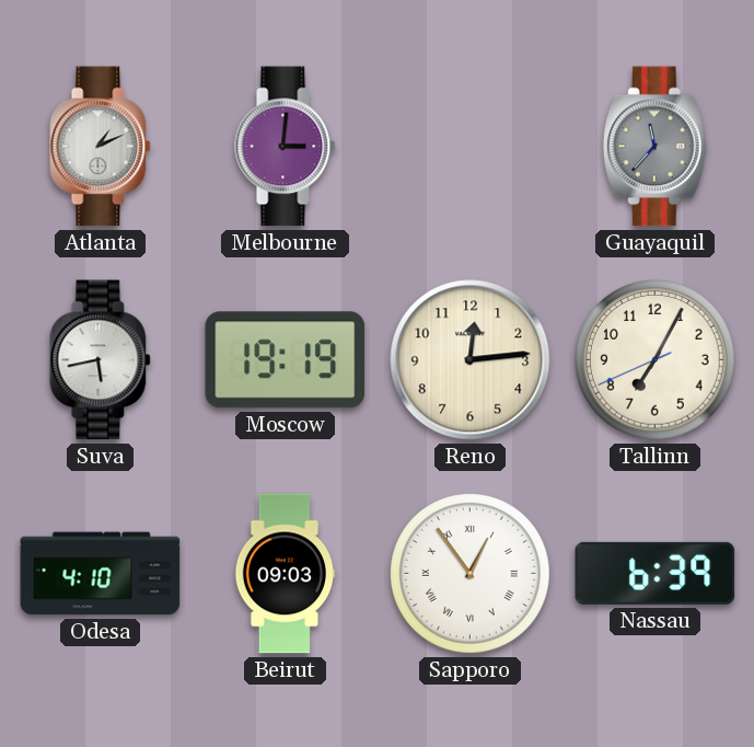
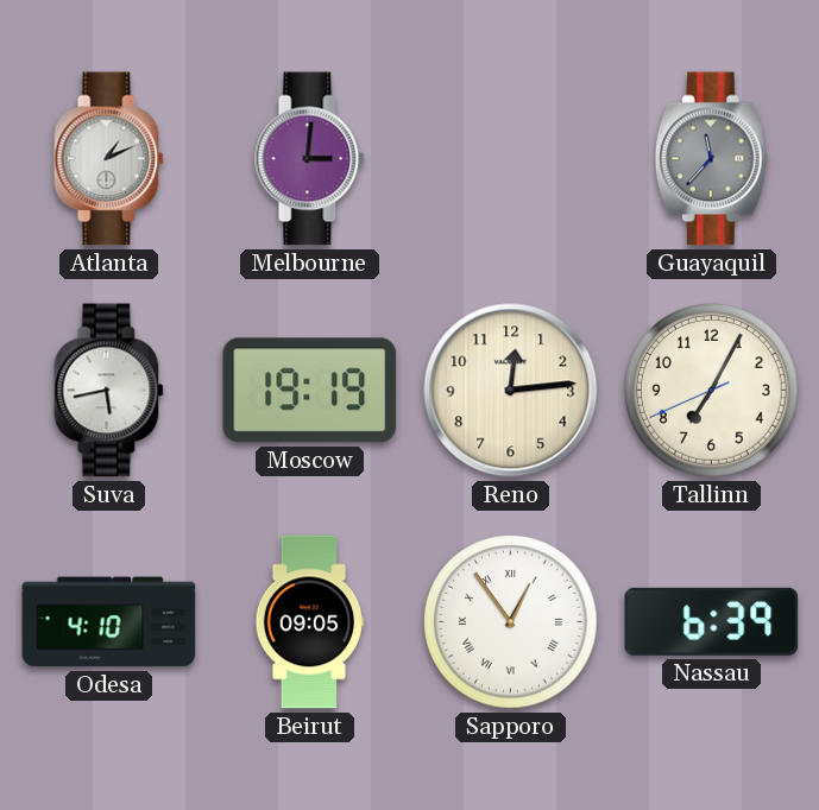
Beirut: 09:03 -> 09:05 (310, 622)
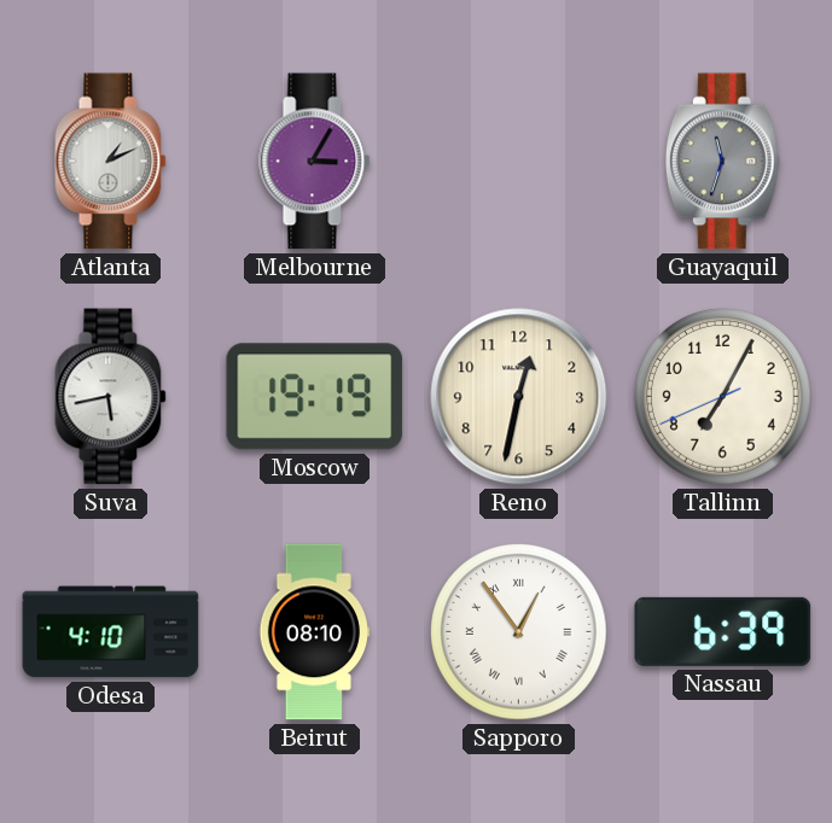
Melbourne: 3:01 -> 3:05 (315, 162)
Guayaquil: 11:37 -> 11:33 (722, 162)
Reno: 12:14 -> 12:32 (519, 397)
Beirut: 09:05 -> 08:10 (315, 632)
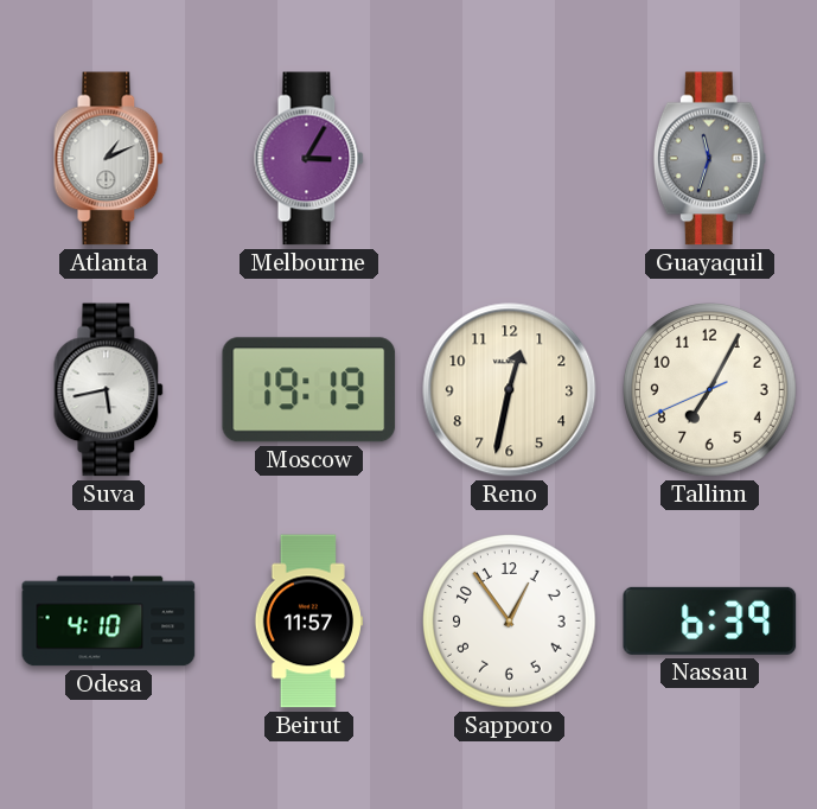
Beirut: 08:10 -> 11:57 (309, 622)
Sapporo numerals: Roman -> Arabic (510, 622)
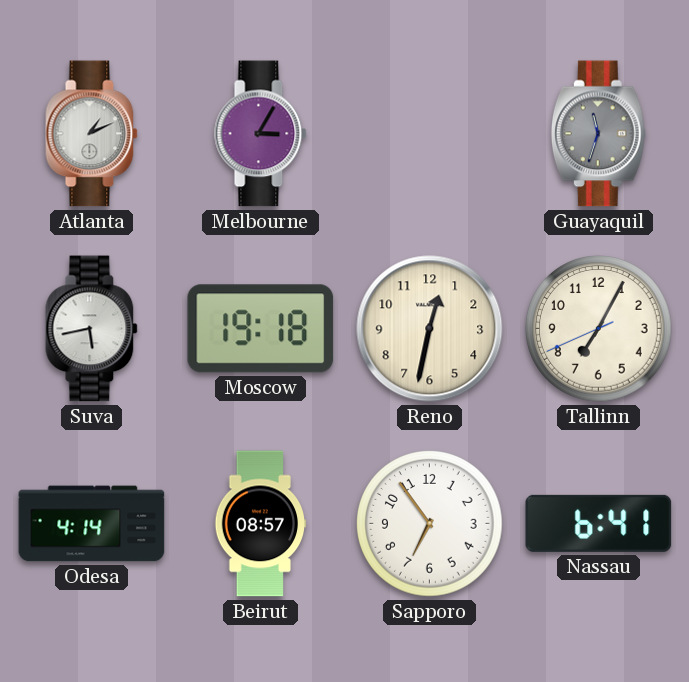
Moscow: 19:19 -> 19:18 (261, 329)
Odesa: 4:10 -> 4:14 (92, 524)
Beirut: 11:57 -> 08:57 (261, 524)
Sapporo: 12:54 -> 6:54 (430, 524)
Nassau: 6:39 -> 6:41 (599, 523)
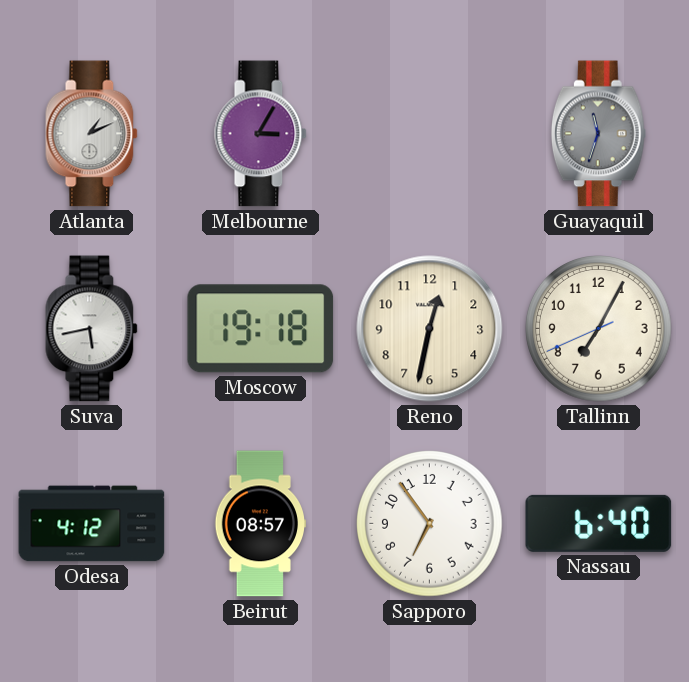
Odesa: 4:14 -> 4:12 (92, 524)
Nassau: 6:41 -> 6:40 (599, 523)
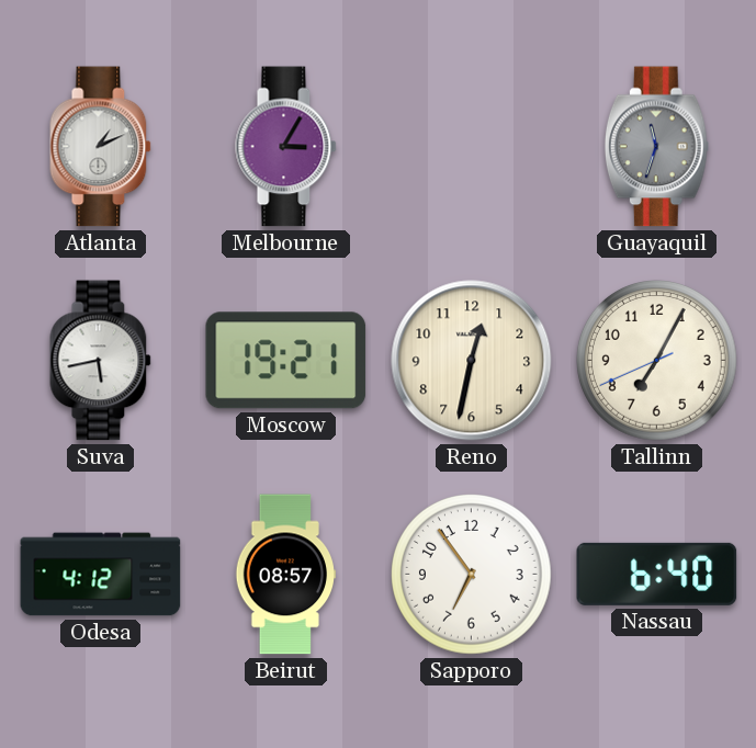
Moscow: 19:18 -> 19:21 (286, 361)
